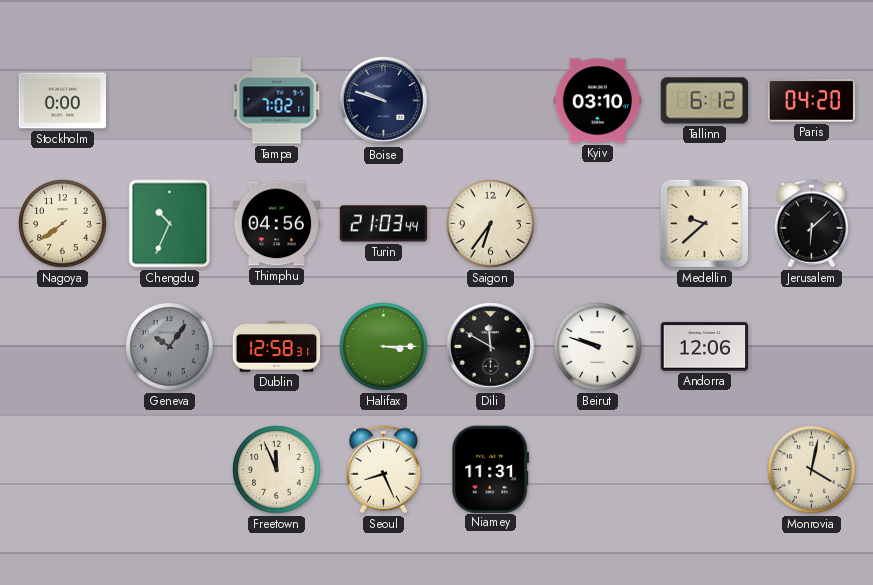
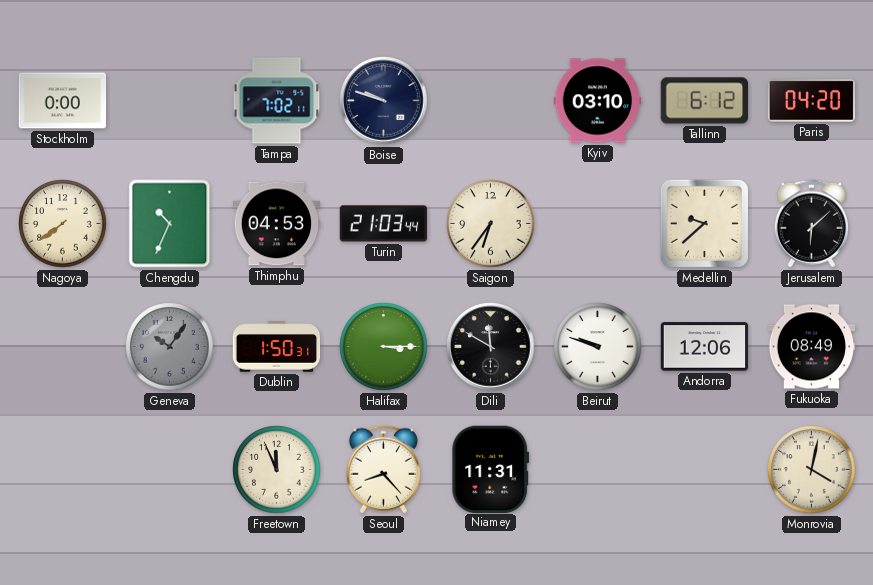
Thimphu: 04:56 -> 04:53 (277, 224)
Dublin: 12:58 -> 1:50 (277, 347)
Fukuoka: none -> 08:49 (812, 347)
Seoul: 8:26 -> 8:23 (383, 470)
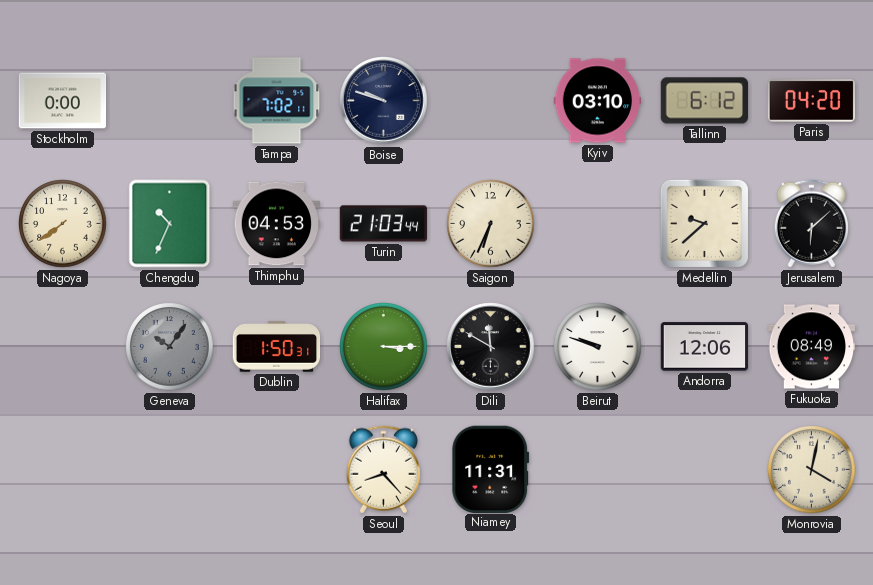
Saigon: 6:36 -> 6:34 (491, 224)
Freetown: 11:56 -> none (277, 470)
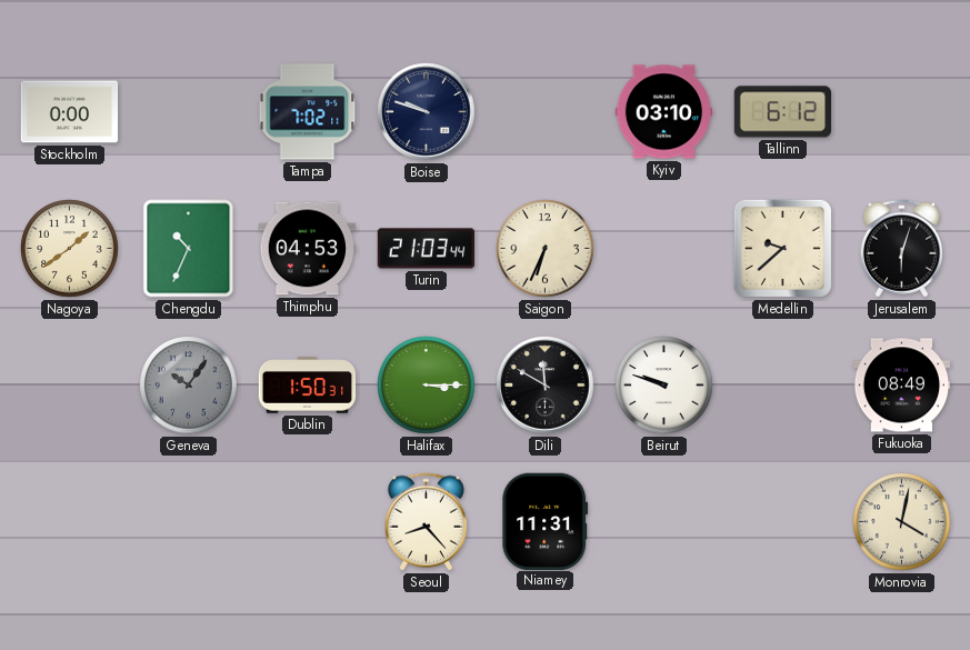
Paris: 04:20 -> none (812, 101)
Nagoya: 7:39 -> 1:39 (70, 249)
Jerusalem: 6:08 -> 6:03 (901, 249)
Andorra: 12:06 -> none (705, 347)
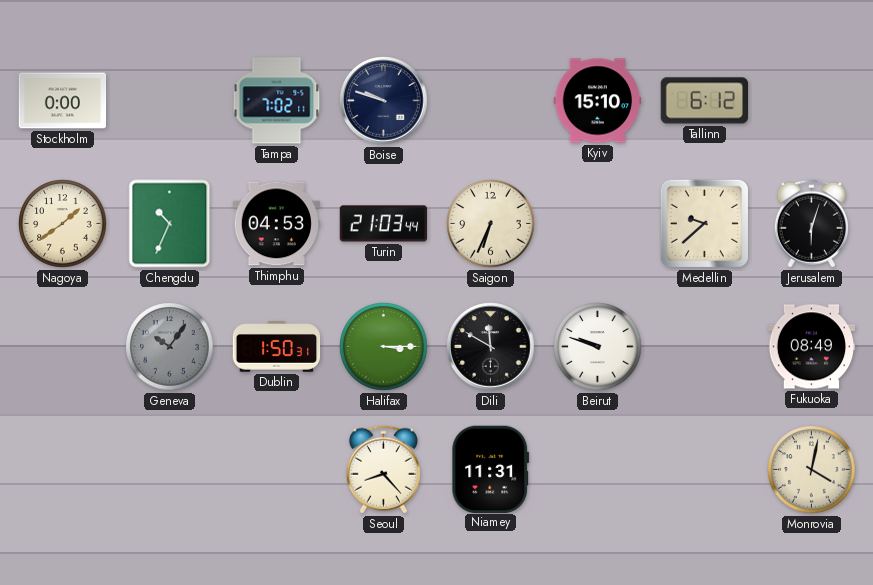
Kyiv: 03:10 -> 15:10 (598, 101)
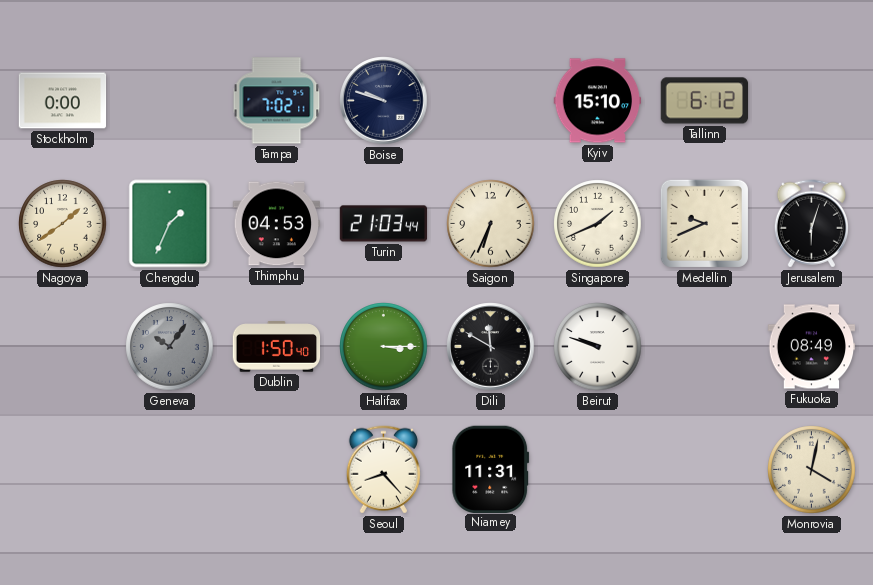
Chengdu: 10:34 -> 1:34 (170, 224)
Singapore: none -> 1:41 (598, 224)
Medellin: 9:38 -> 9:41 (704, 223)
Dublin: 1:50:31 -> 1:50:40 (277, 347)
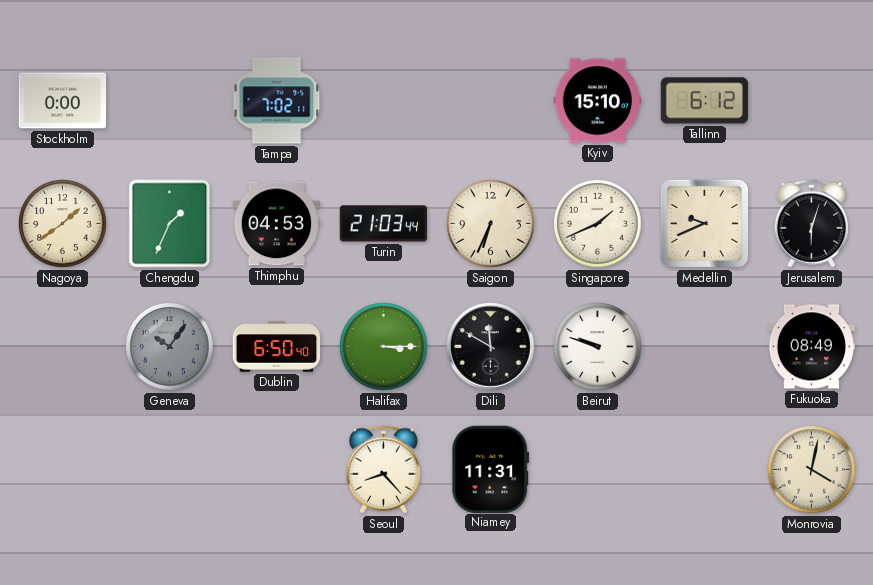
Boise: 9:48 -> none (384, 101)
Dublin: 1:50 -> 6:50 (277, 347)
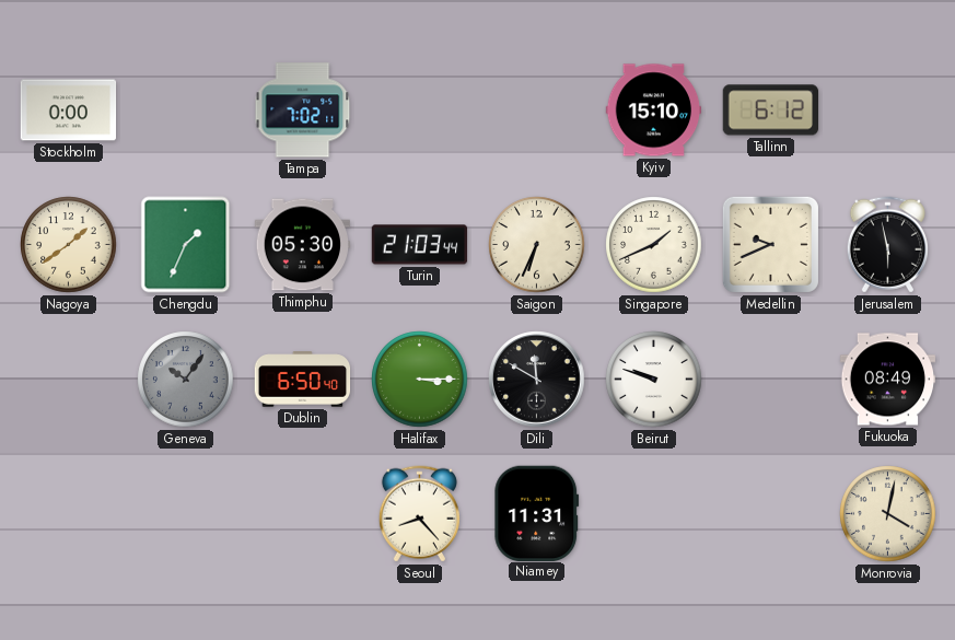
Thimphu: 04:53 -> 05:30 (303, 245)
Jerusalem: 6:03 -> 5:58 (887, 245)
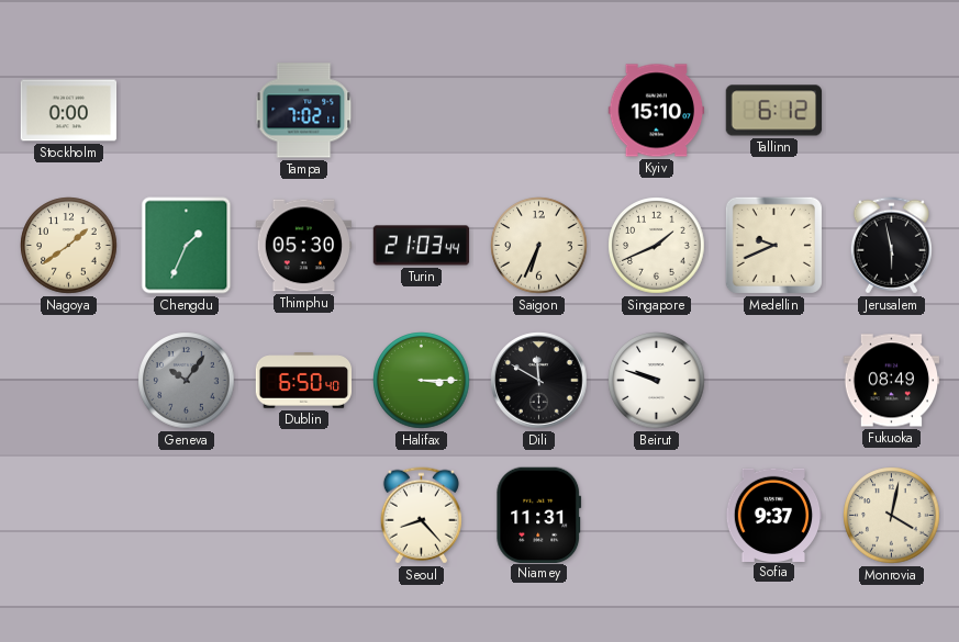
Sofia: none -> 9:37 (773, 515)
